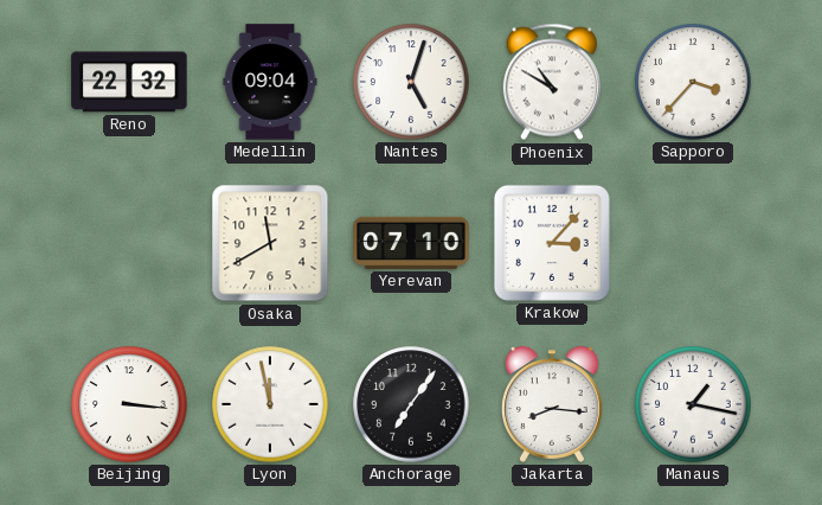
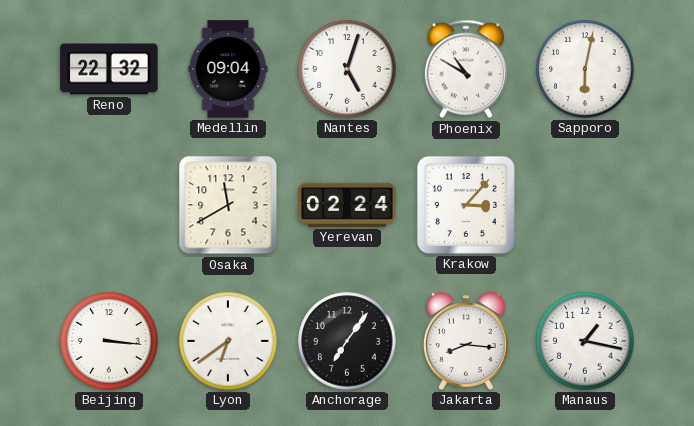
Sapporo: 3:37 -> 6:02 (585, 69)
Yerevan: 07:10 -> 02:24 (347, 205)
Lyon: 11:58 -> 6:39 (228, 341)
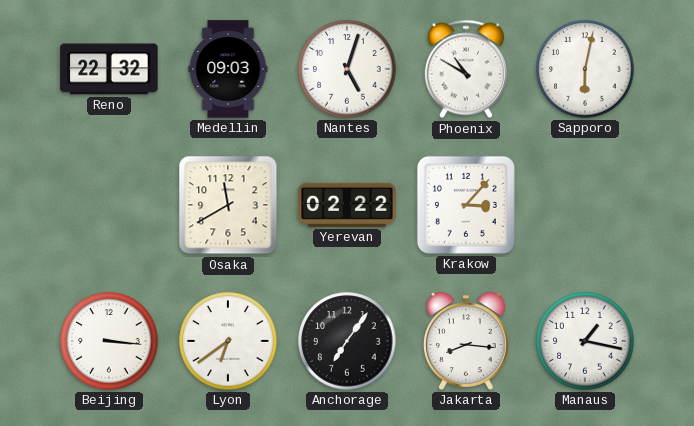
Medellin: 09:04 -> 09:03 (228, 69)
Yerevan: 02:24 -> 02:22 (347, 205)
